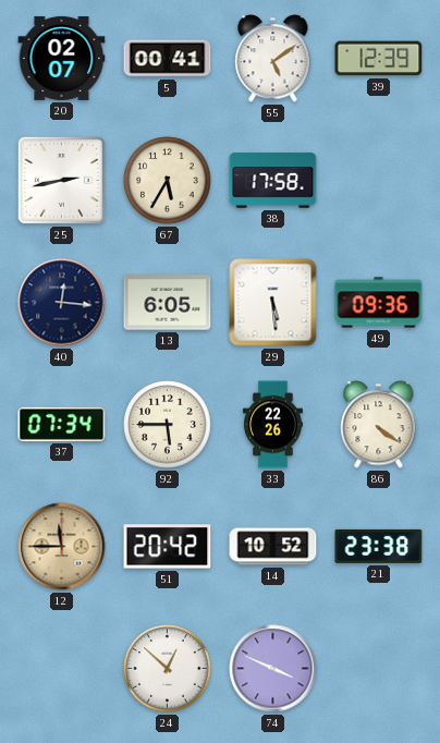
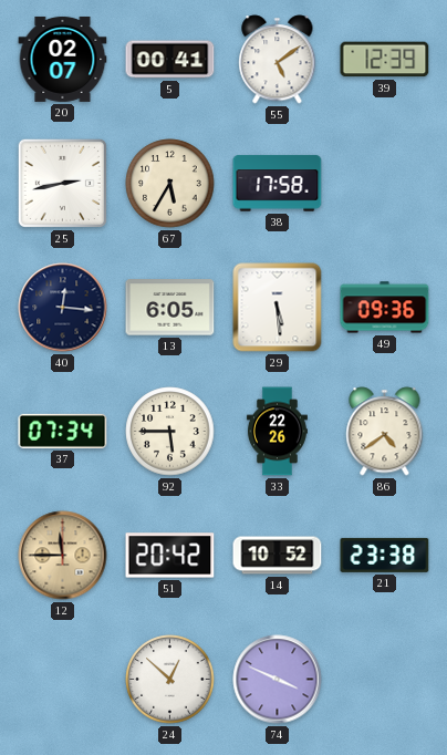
86: 4:21 -> 4:39 (385, 432)
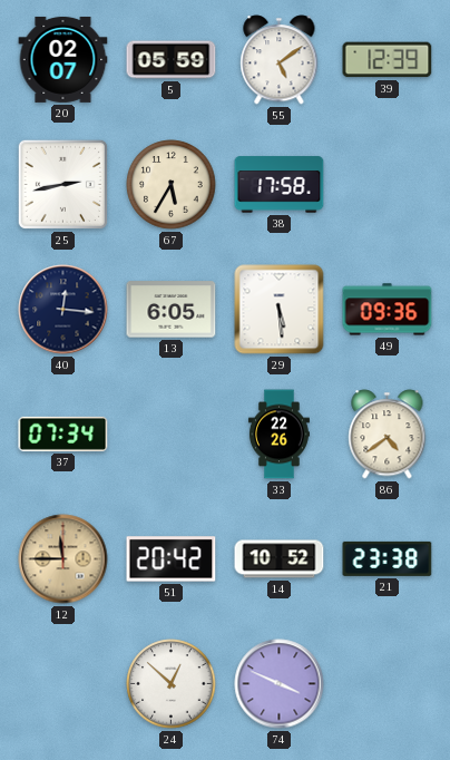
5: 00:41 -> 05:59 (172, 60)
92: 5:45 -> none (170, 432)
